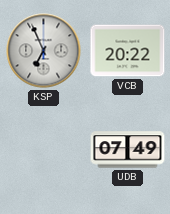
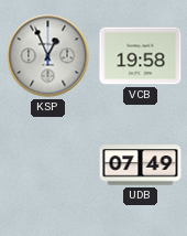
KSP: 6:56 -> 12:56 (48, 56)
VCB: 20:22 -> 19:58 (141, 56)
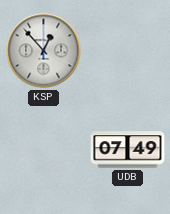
KSP: 12:56 -> 12:53 (44, 51)
VCB: 19:58 -> none (141, 56)
